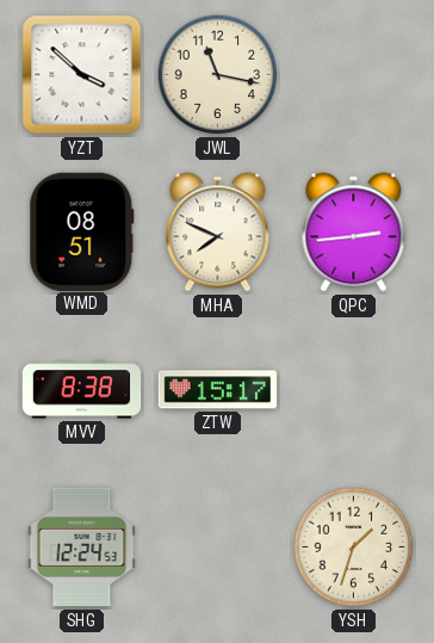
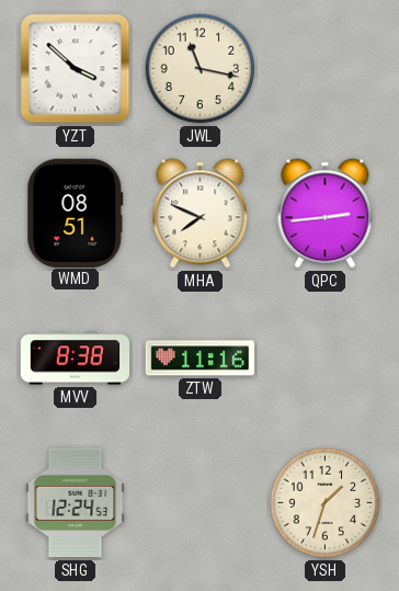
ZTW: 15:17 -> 11:16 (201, 359)
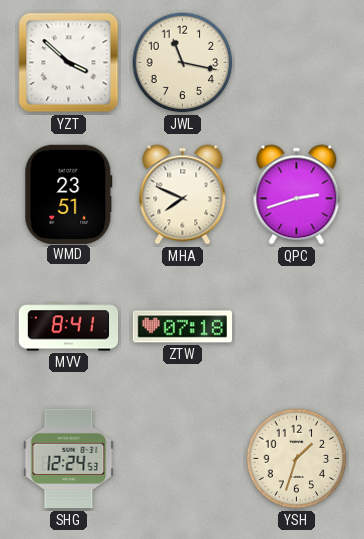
WMD: 08:51 -> 23:51 (69, 194)
QPC: 2:44 -> 2:42 (297, 195)
MVV: 8:38 -> 8:41 (69, 327)
ZTW: 11:16 -> 07:18 (183, 327)
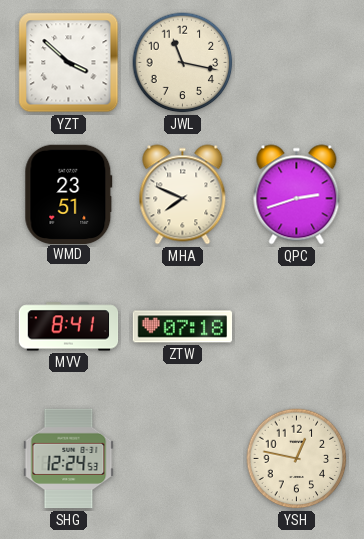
YSH: 1:33 -> 12:47 (297, 459)
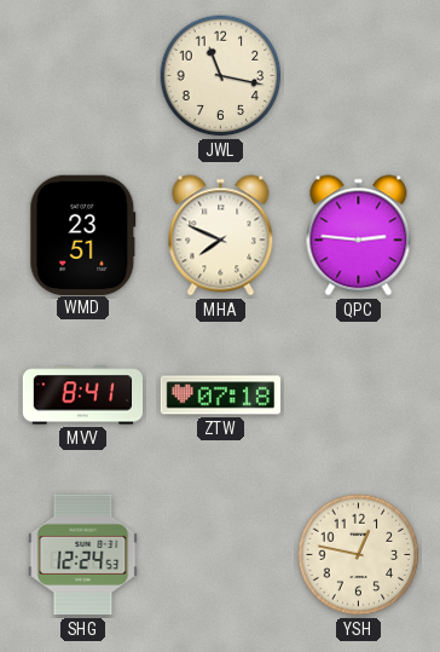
YZT: 3:52 -> none (69, 63)
QPC: 2:42 -> 2:46 (359, 236)
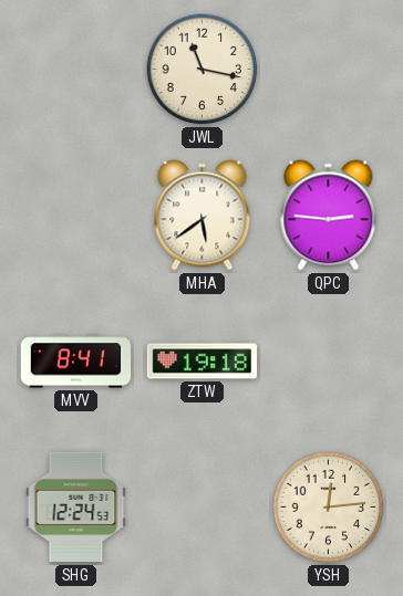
WMD: 23:51 -> none (83, 235)
MHA: 7:49 -> 5:39 (203, 216)
ZTW: 07:18 -> 19:18 (203, 362)
YSH: 12:47 -> 12:14 (329, 508)
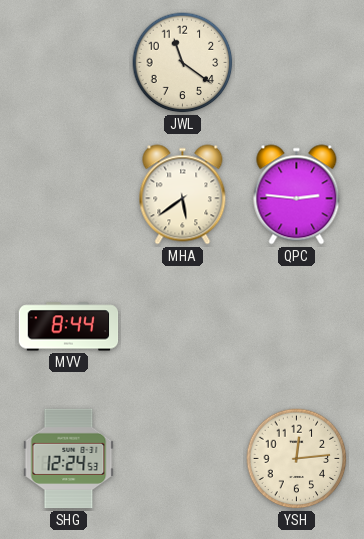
JWL: 11:17 -> 11:21 (183, 63)
MVV: 8:41 -> 8:44 (69, 327)
ZTW: 19:18 -> none (203, 362)
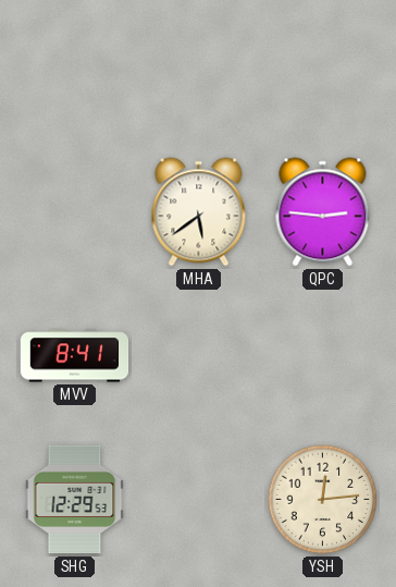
JWL: 11:21 -> none (183, 63)
MVV: 8:44 -> 8:41 (75, 356)
SHG: 12:24 -> 12:29 (75, 500)
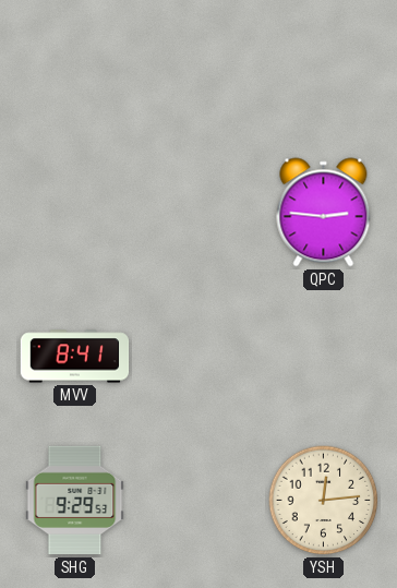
MHA: 5:39 -> none (199, 212)
SHG: 12:29 -> 9:29 (75, 501)
